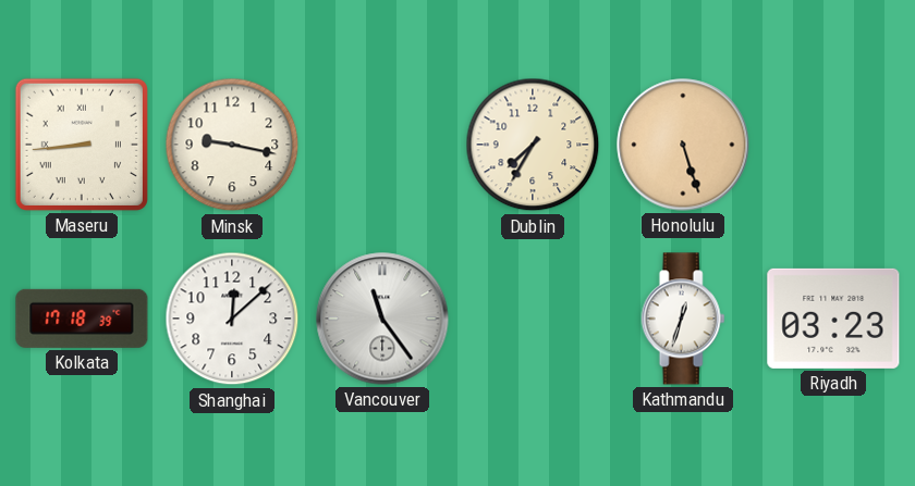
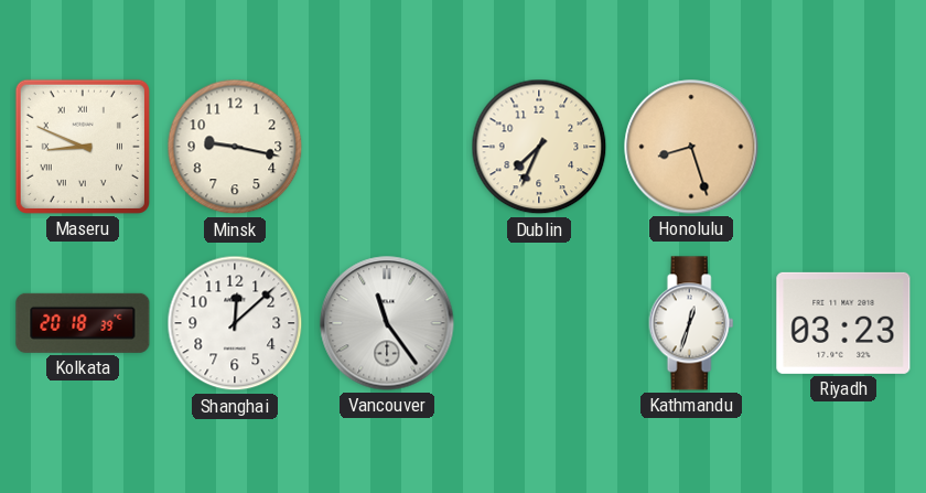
Maseru: 8:44 -> 8:49 (83, 147)
Dublin: 7:35 -> 7:34 (539, 147)
Honolulu: 5:27 -> 8:27 (691, 147)
Kolkata: 17:18 -> 20:18 (83, 323)
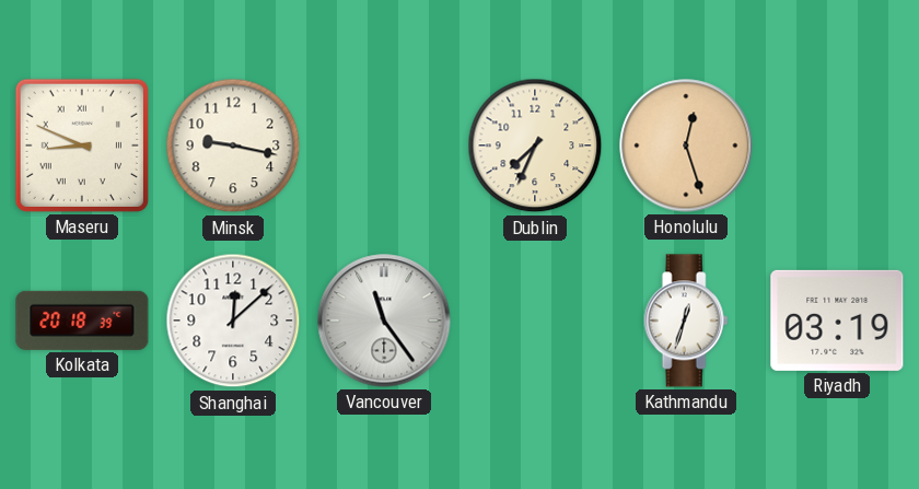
Honolulu: 8:27 -> 12:27 (686, 145)
Riyadh: 03:23 -> 03:19 (837, 321)
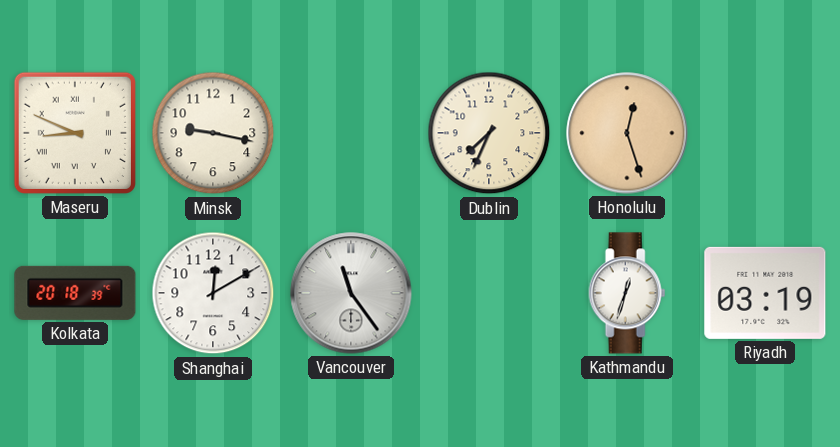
Shanghai: 12:08 -> 12:10 (213, 293)
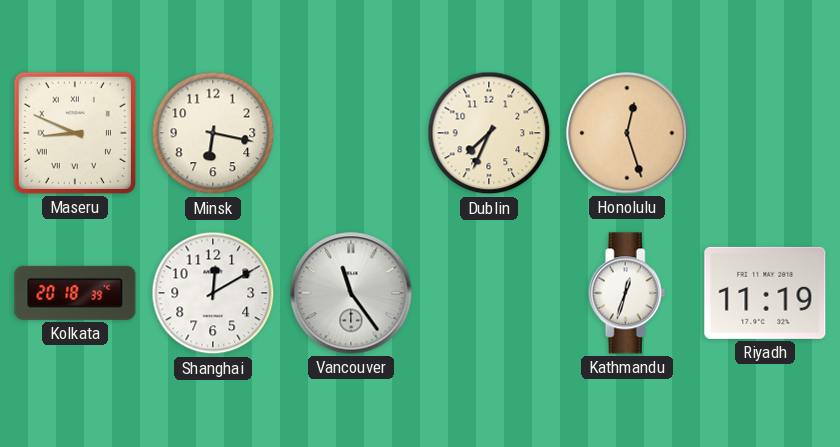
Minsk: 9:17 -> 6:17 (213, 133)
Riyadh: 03:19 -> 11:19 (765, 293)
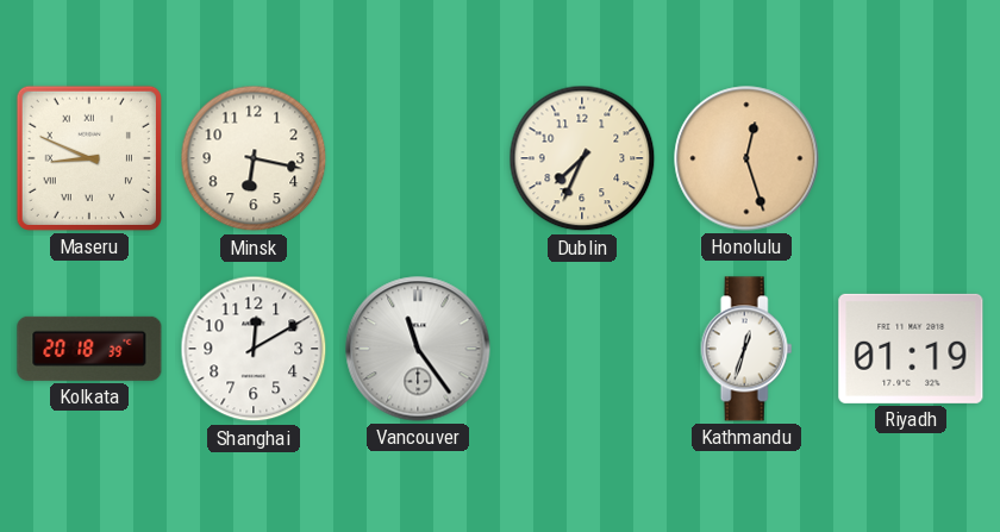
Riyadh: 11:19 -> 01:19 (911, 349)
